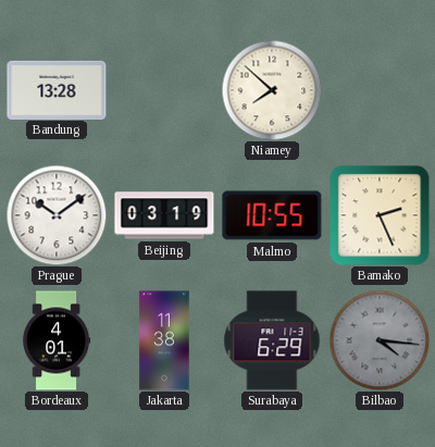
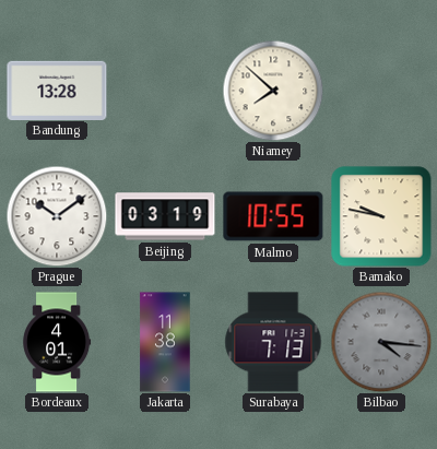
Bamako: 2:26 -> 9:47 (381, 216)
Surabaya: 6:29 -> 7:13 (273, 342)
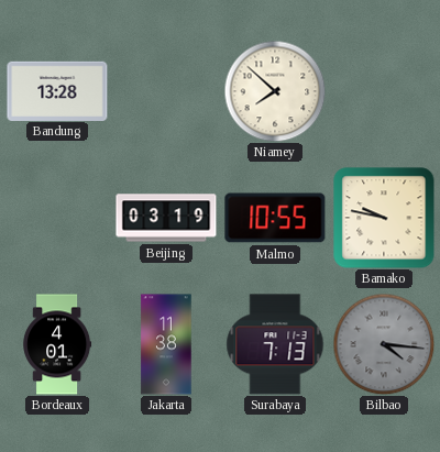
Prague: 10:09 -> none (57, 216)
